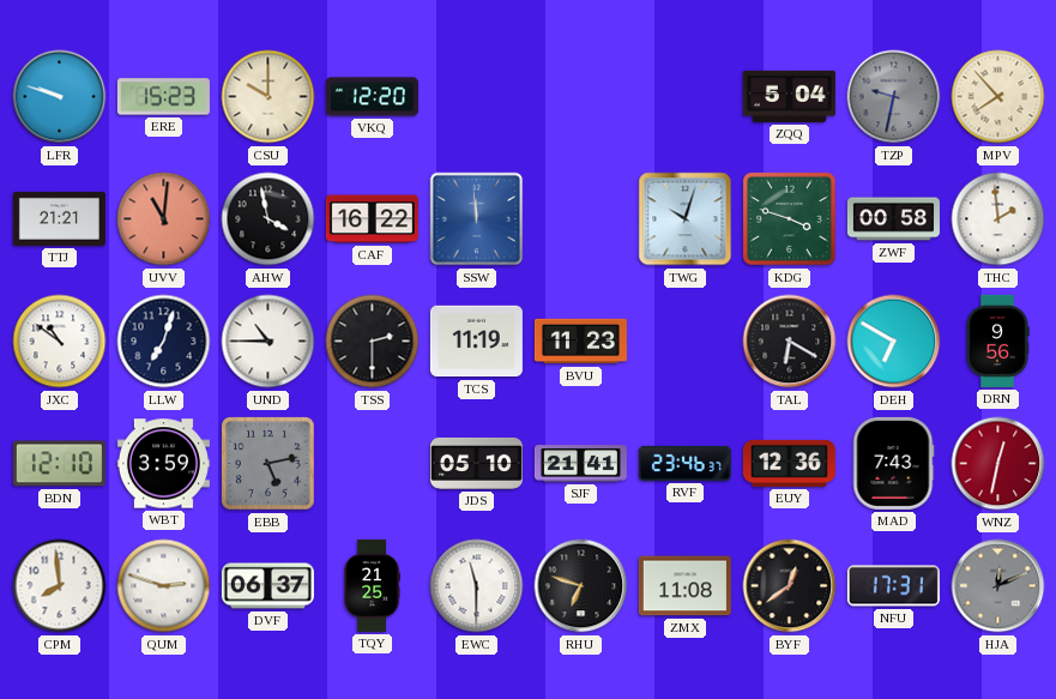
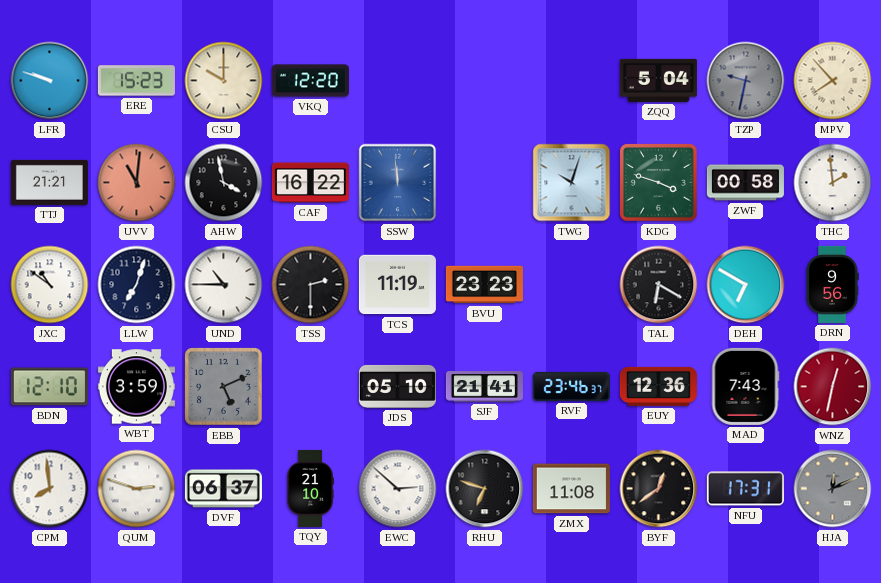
BVU: 11:23 -> 23:23 (484, 285)
EBB: 5:13 -> 5:11 (224, 387)
TQY: 21:25 -> 21:10 (310, 488)
EWC: 11:30 -> 2:52 (398, 489)
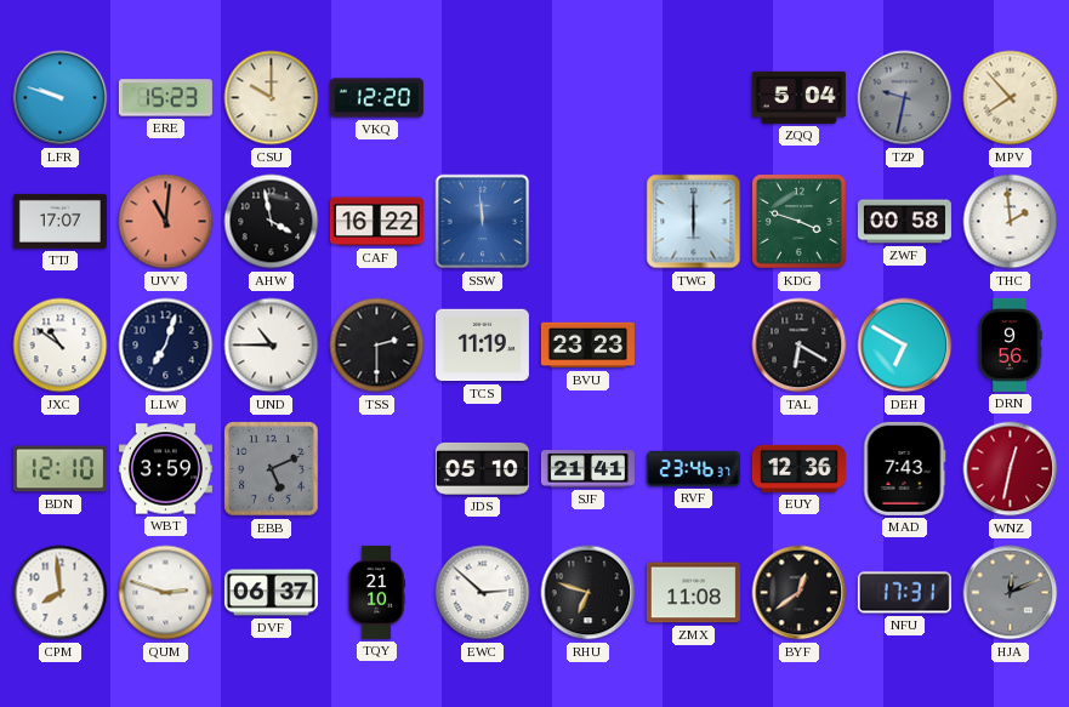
TTJ: 21:21 -> 17:07 (59, 221)
TWG: 10:03 -> 6:00 (694, 222)
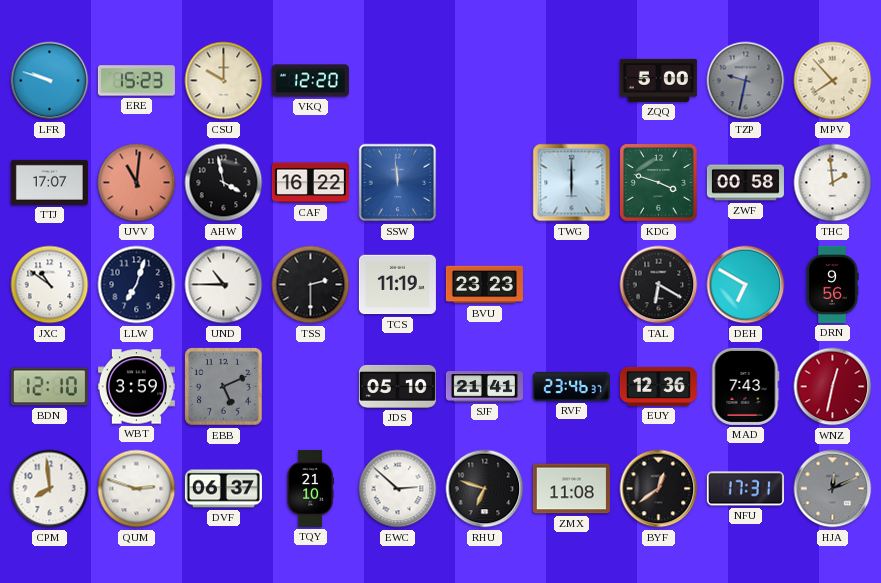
ZQQ: 5:04 -> 5:00 (658, 80)
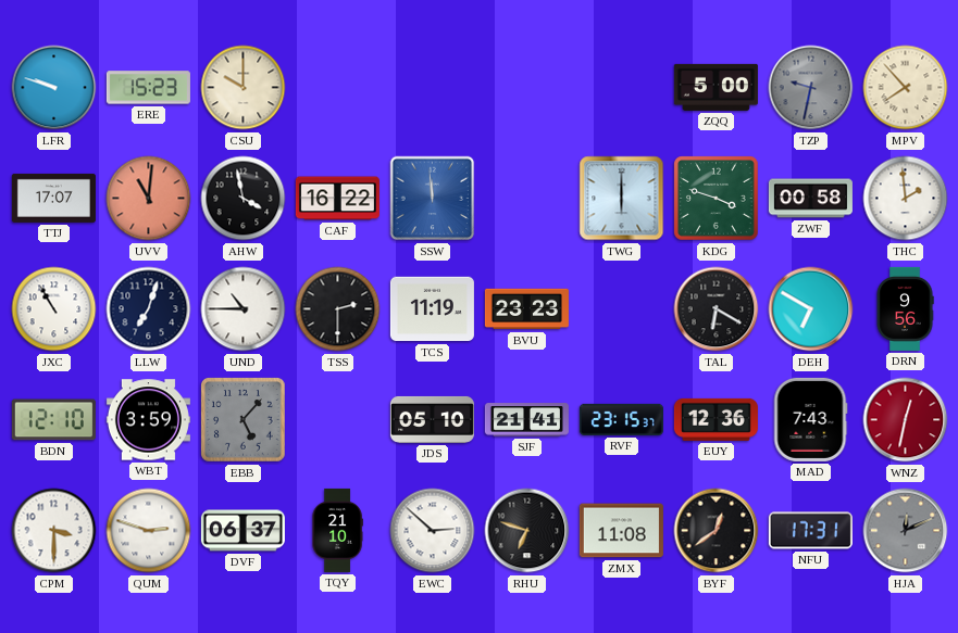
VKQ: 12:20 -> none (310, 81)
JXC: 10:51 -> 10:55 (54, 309)
EBB: 5:11 -> 5:07 (244, 420)
RVF: 23:46 -> 23:15 (621, 419)
CPM: 7:59 -> 3:30 (54, 531)
